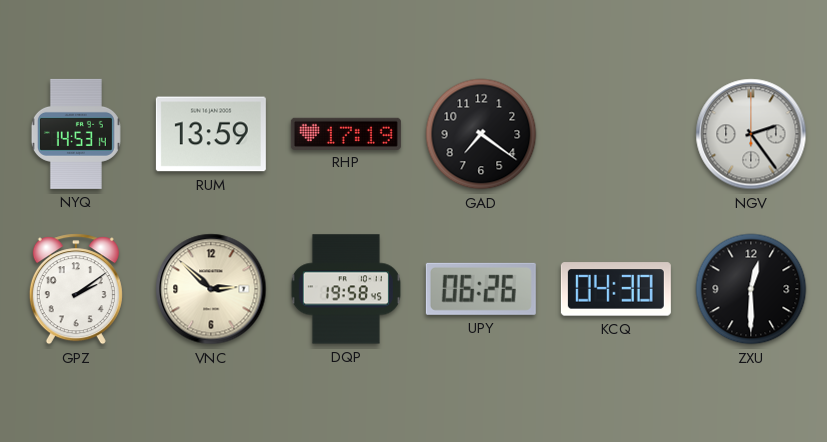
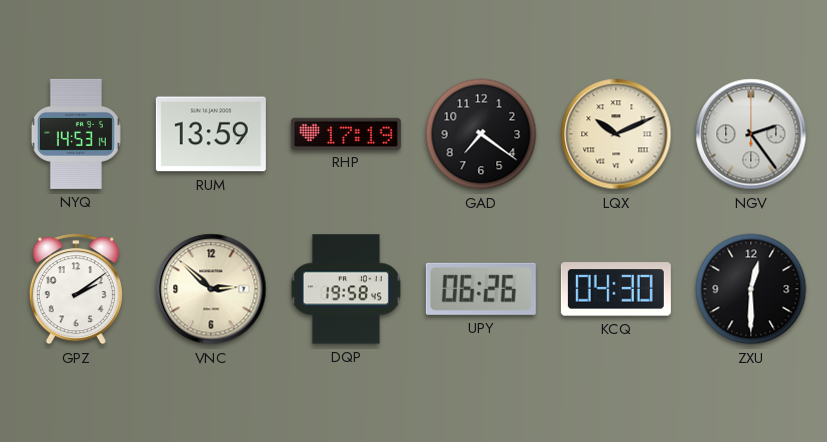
LQX: none -> 10:11 (616, 134)
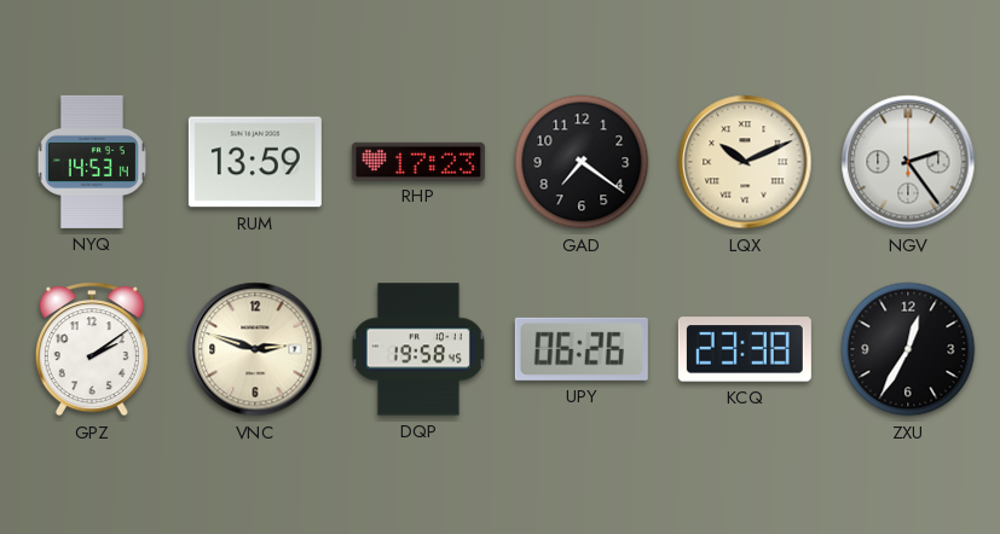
RHP: 17:19 -> 17:23 (418, 161)
VNC: 2:52 -> 2:48 (255, 349)
KCQ: 04:30 -> 23:38 (745, 349)
ZXU: 12:30 -> 12:35 (908, 349)
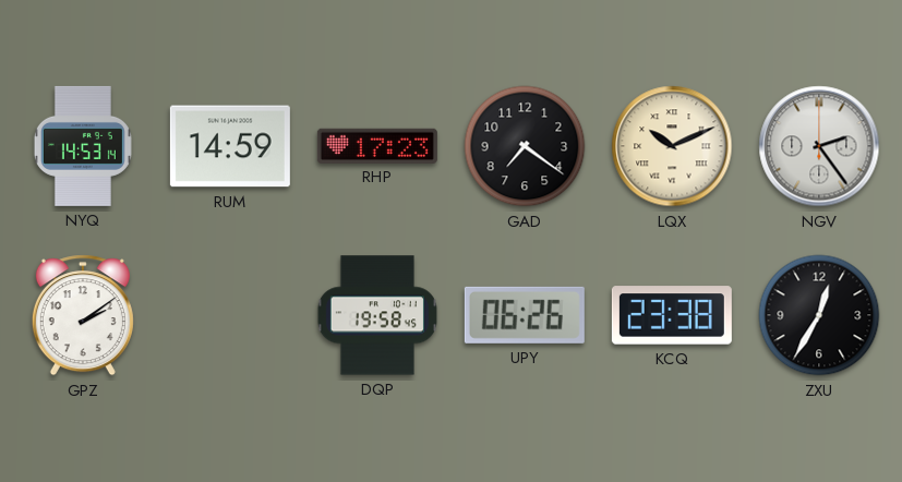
RUM: 13:59 -> 14:59 (230, 146)
VNC: 2:48 -> none (255, 349)
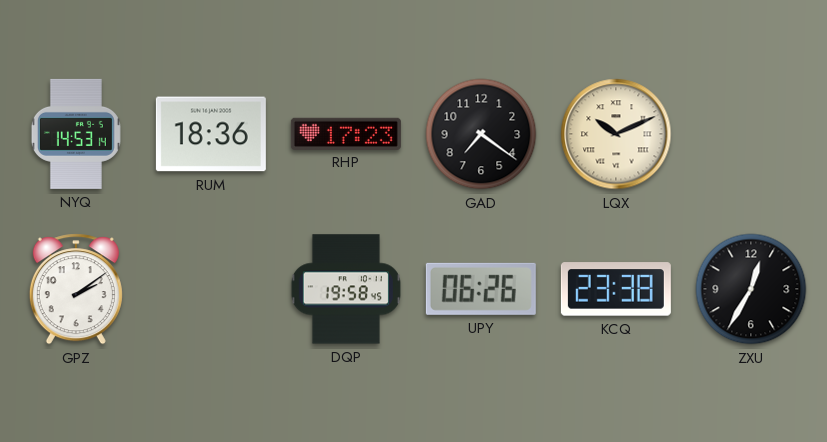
RUM: 14:59 -> 18:36 (211, 134)
NGV: 2:24 -> none (819, 146)
